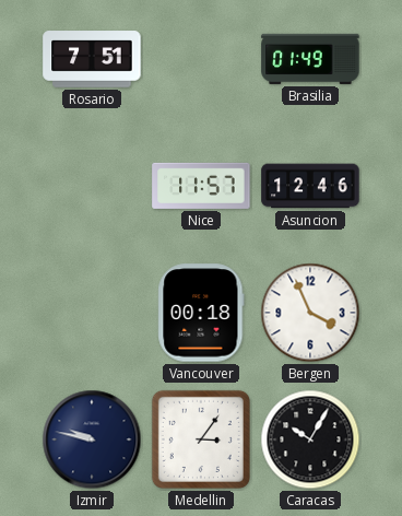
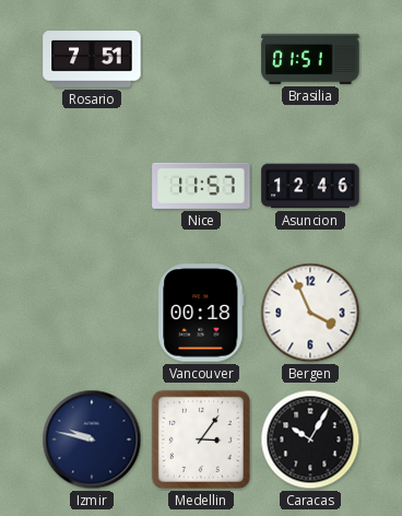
Brasilia: 01:49 -> 01:51 (310, 59)
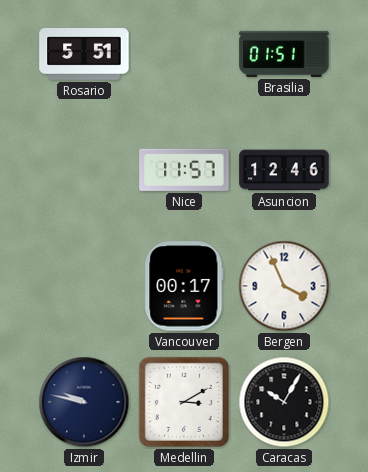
Rosario: 7:51 -> 5:51 (84, 54)
Vancouver: 00:18 -> 00:17 (184, 286)
Medellin: 3:06 -> 3:10 (184, 402)
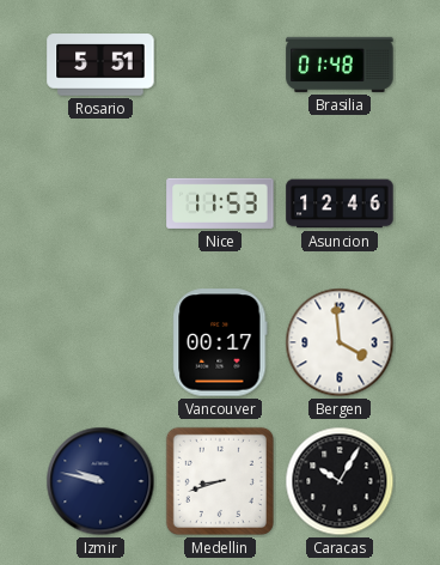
Brasilia: 01:51 -> 01:48 (340, 65)
Nice: 11:57 -> 11:53 (220, 203)
Bergen: 3:56 -> 3:59 (340, 342)
Medellin: 3:10 -> 8:42 (220, 481)
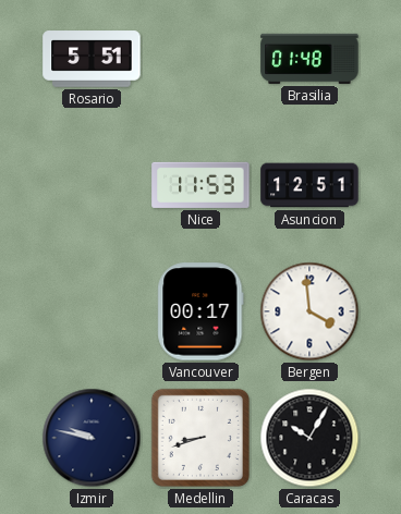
Asuncion: 12:46 -> 12:51 (309, 185)
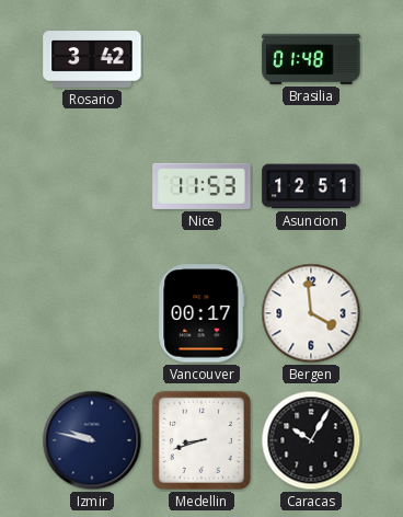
Rosario: 5:51 -> 3:42 (92, 59)
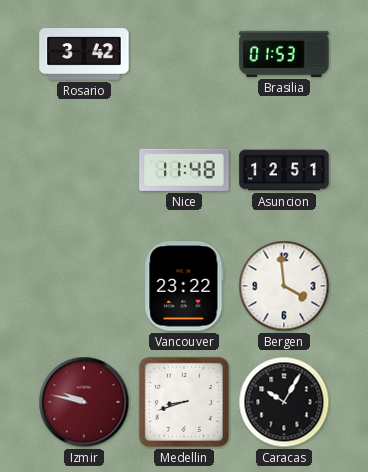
Brasilia: 01:48 -> 01:53 (284, 54)
Nice: 11:53 -> 11:48 (184, 170)
Vancouver: 00:17 -> 23:22 (184, 286)
Izmir dial: navy -> burgundy (84, 402)
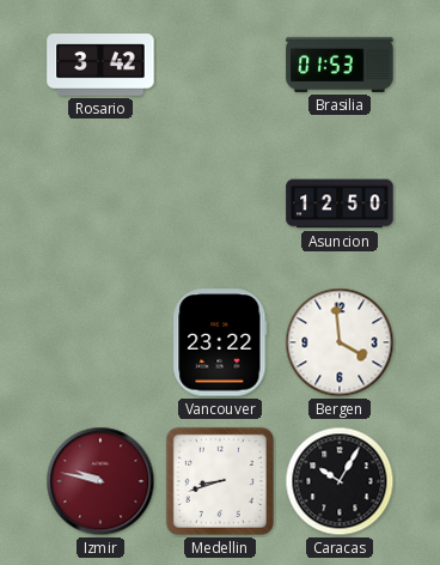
Nice: 11:48 -> none (184, 170)
Asuncion: 12:51 -> 12:50 (340, 203)
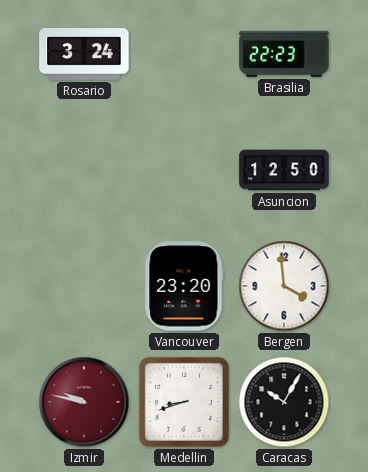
Rosario: 3:42 -> 3:24 (84, 54)
Brasilia: 01:53 -> 22:23 (284, 54)
Vancouver: 23:22 -> 23:20 (184, 286)
